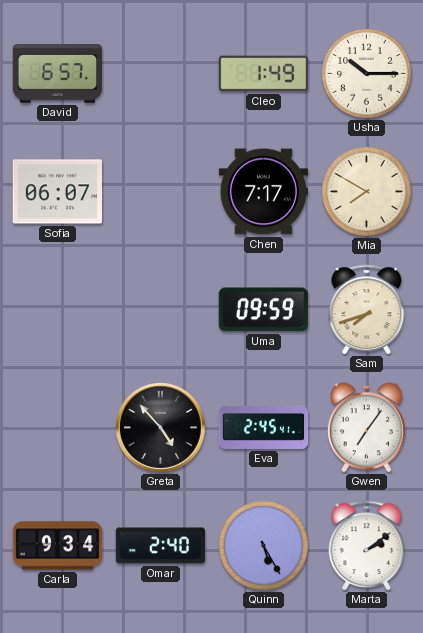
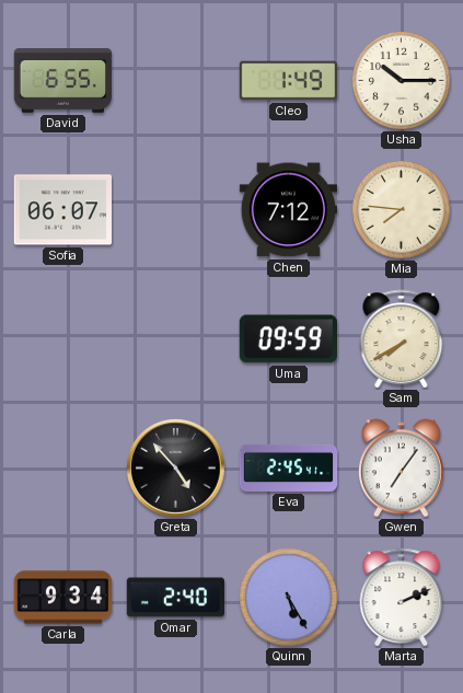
David: 6:57 -> 6:55 (62, 81)
Chen: 7:17 -> 7:12 (288, 210)
Mia: 7:50 -> 7:46 (402, 210)
Sam: 7:42 -> 7:40 (402, 338)
Marta: 2:09 -> 2:11 (402, 597)
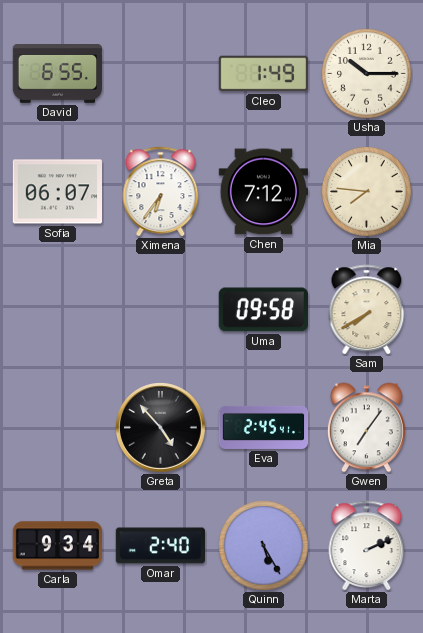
Ximena: none -> 6:36 (161, 191)
Uma: 09:59 -> 09:58 (263, 310)
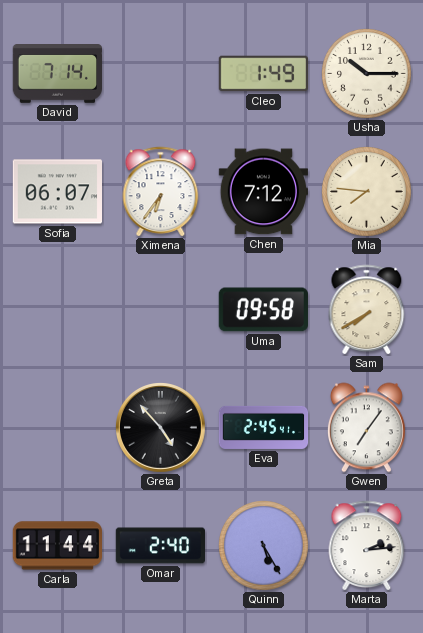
David: 6:55 -> 7:14 (57, 74)
Carla: 9:34 -> 11:44 (58, 546)
Marta: 2:11 -> 2:14 (367, 545)
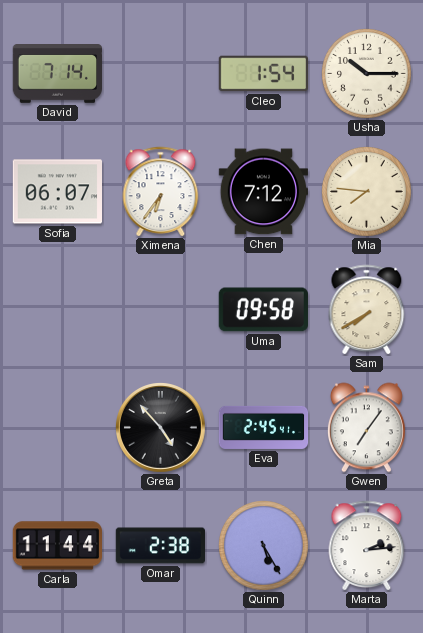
Cleo: 1:49 -> 1:54 (263, 74)
Omar: 2:40 -> 2:38 (160, 546)
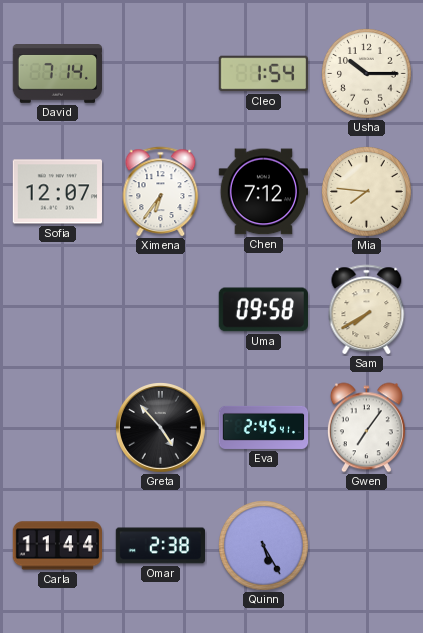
Sofia: 06:07 -> 12:07 (57, 192)
Marta: 2:14 -> none (367, 545)
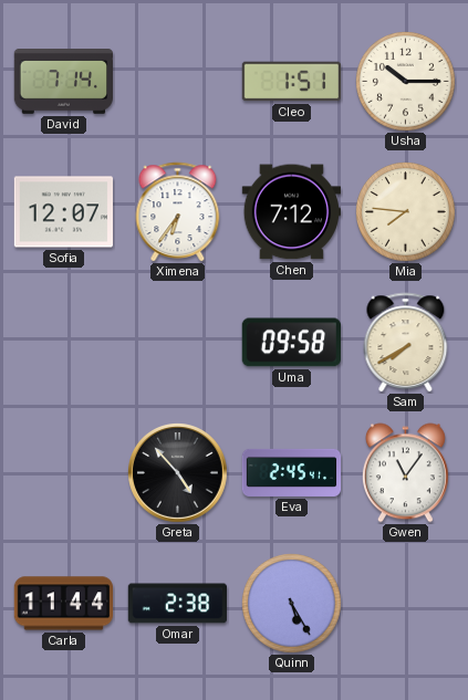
Cleo: 1:54 -> 1:51 (291, 82)
Gwen: 7:06 -> 11:06 (405, 473)
